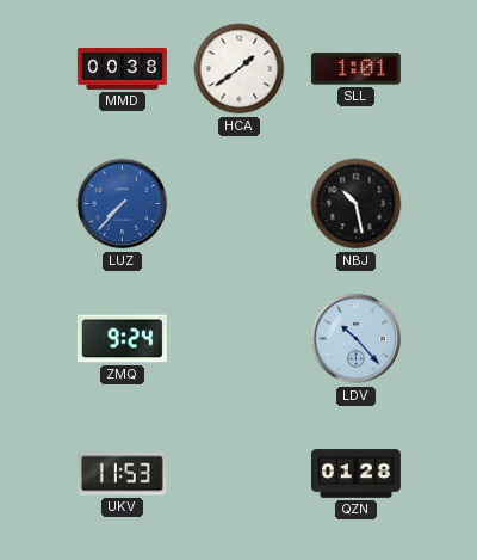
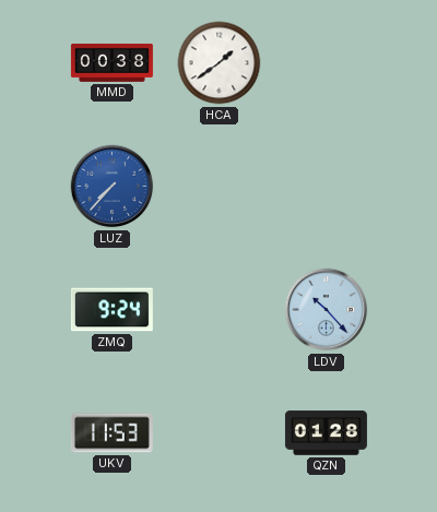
SLL: 1:01 -> none (355, 69)
NBJ: 10:28 -> none (357, 204)
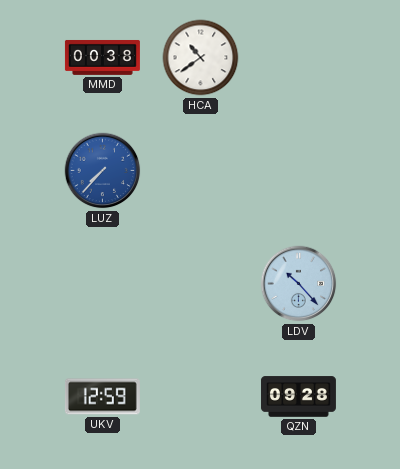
HCA: 1:39 -> 10:39 (201, 58)
ZMQ: 9:24 -> none (111, 310)
UKV: 11:53 -> 12:59 (102, 397)
QZN: 01:28 -> 09:28 (298, 397)
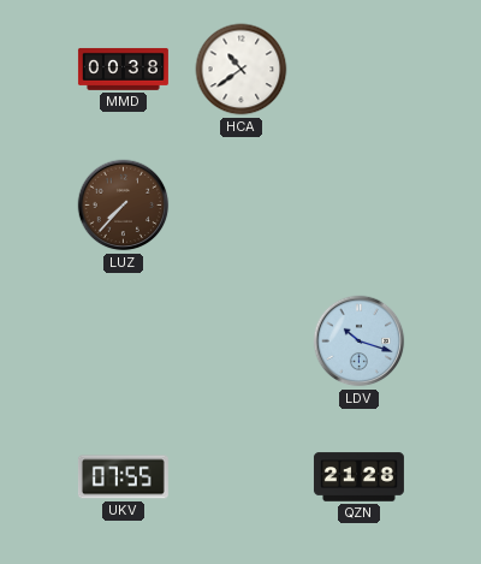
LUZ dial: blue -> brown (124, 206)
LDV: 10:23 -> 10:18 (360, 342)
UKV: 12:59 -> 07:55 (123, 477)
QZN: 09:28 -> 21:28 (358, 477)
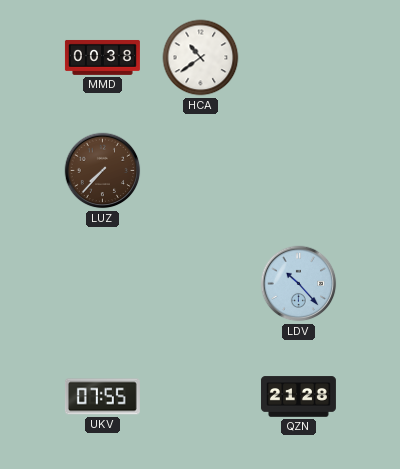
LDV: 10:18 -> 10:23 (299, 284)
